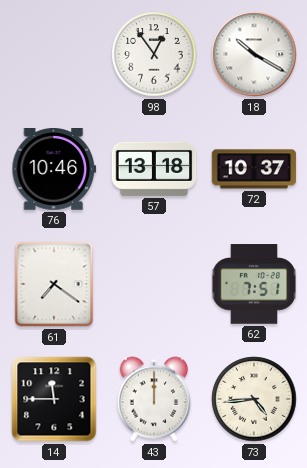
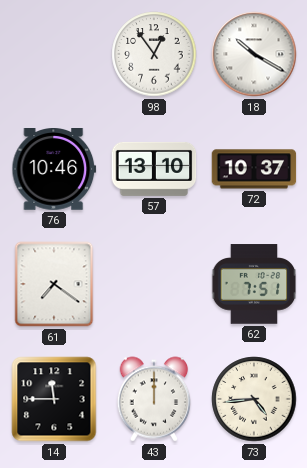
57: 13:18 -> 13:10 (154, 169)
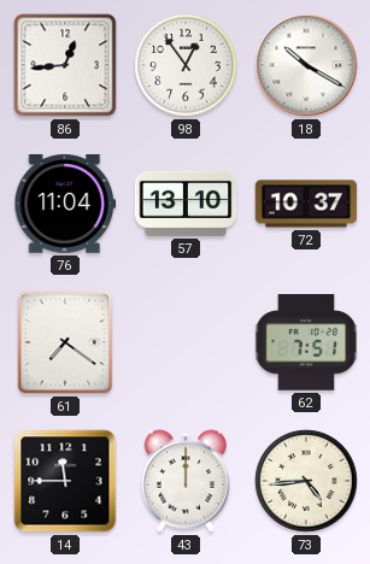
86: none -> 12:44 (65, 65)
76: 10:46 -> 11:04 (65, 205)
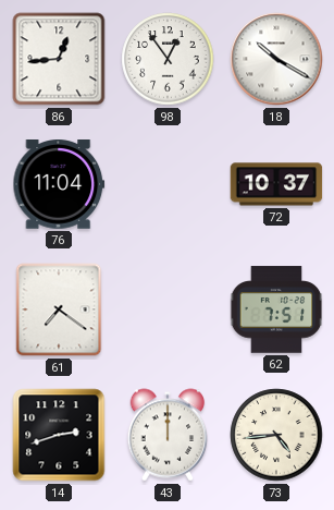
57: 13:10 -> none (186, 204)
14: 11:45 -> 2:42 (59, 435)
